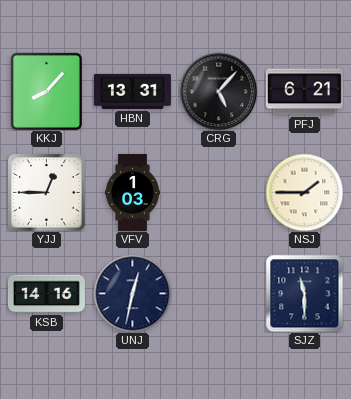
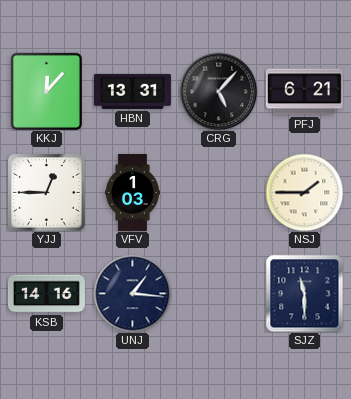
KKJ: 8:07 -> 12:07 (46, 91)
UNJ: 12:32 -> 1:16 (132, 293)
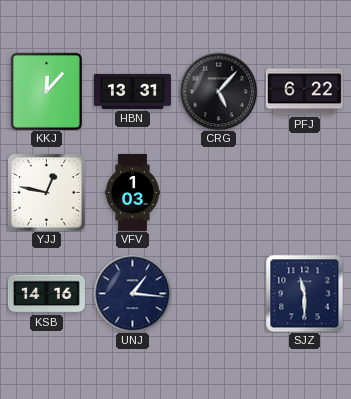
PFJ: 6:21 -> 6:22 (304, 92)
YJJ: 12:45 -> 12:47 (46, 192)
NSJ: 1:45 -> none (304, 192)
